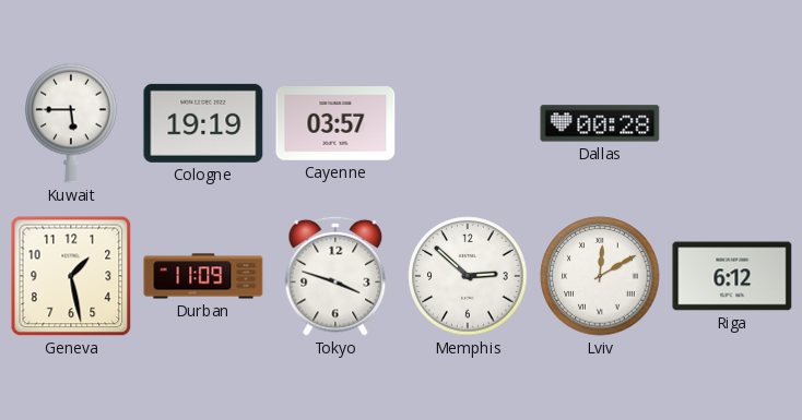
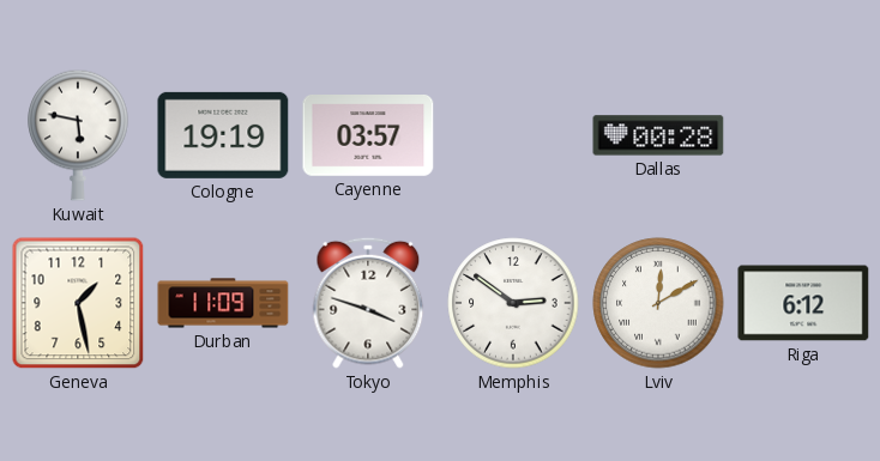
Kuwait: 5:45 -> 5:47 (78, 135)
Memphis: 2:52 -> 2:51 (513, 303)
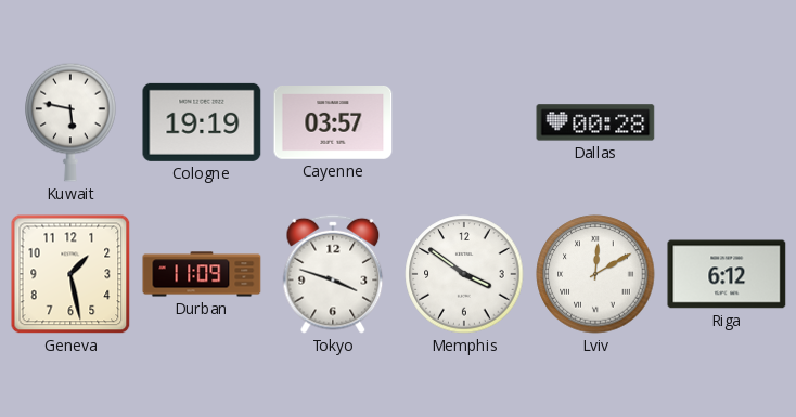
Memphis: 2:51 -> 3:51 (464, 274)
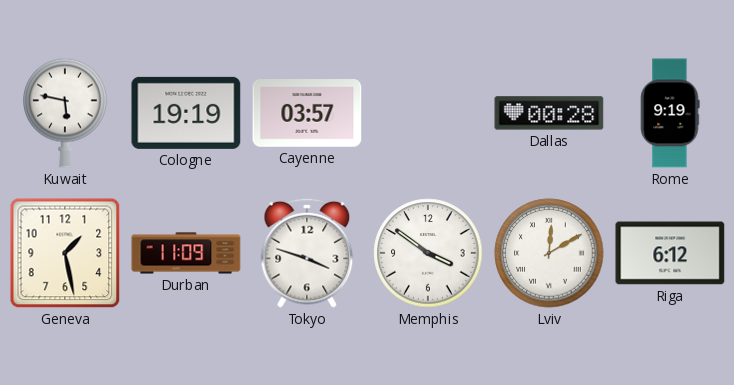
Rome: none -> 9:19 (670, 113)
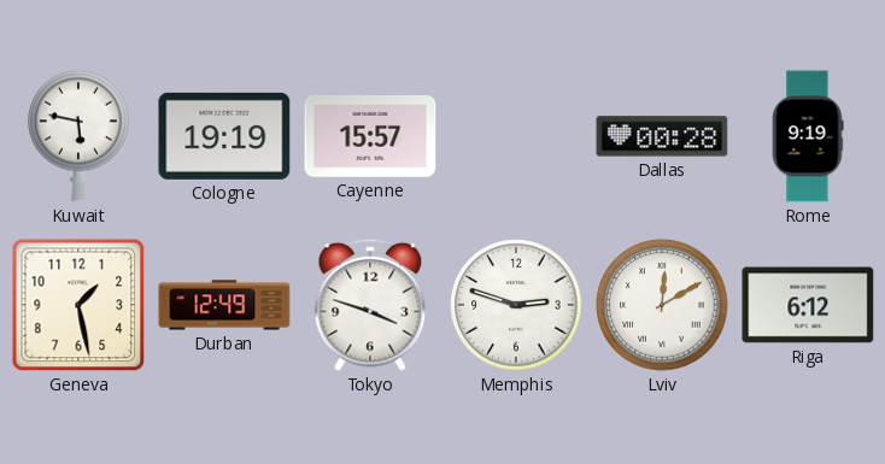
Cayenne: 03:57 -> 15:57 (370, 137)
Durban: 11:09 -> 12:49 (224, 305)
Memphis: 3:51 -> 2:48 (516, 305)
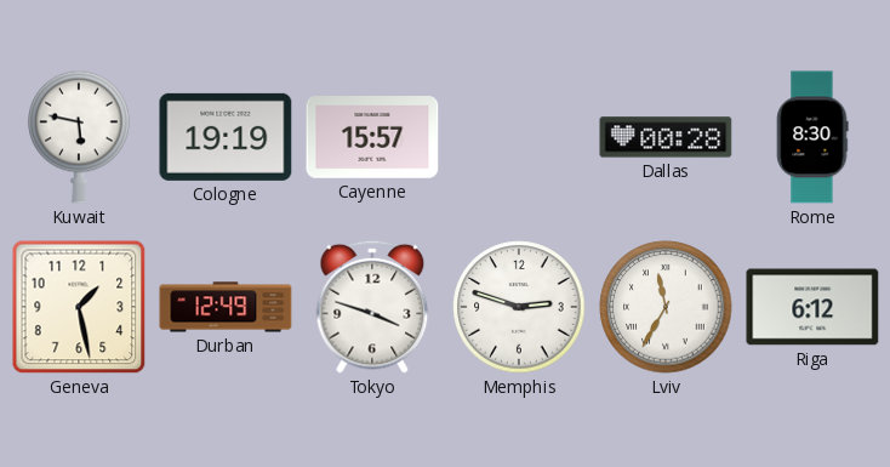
Rome: 9:19 -> 8:30 (812, 137)
Lviv: 12:10 -> 11:35 (666, 307)
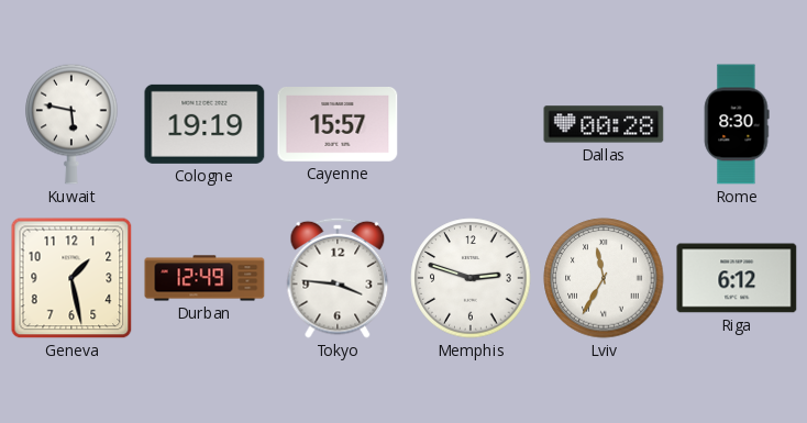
Tokyo: 3:48 -> 3:46 (338, 278)
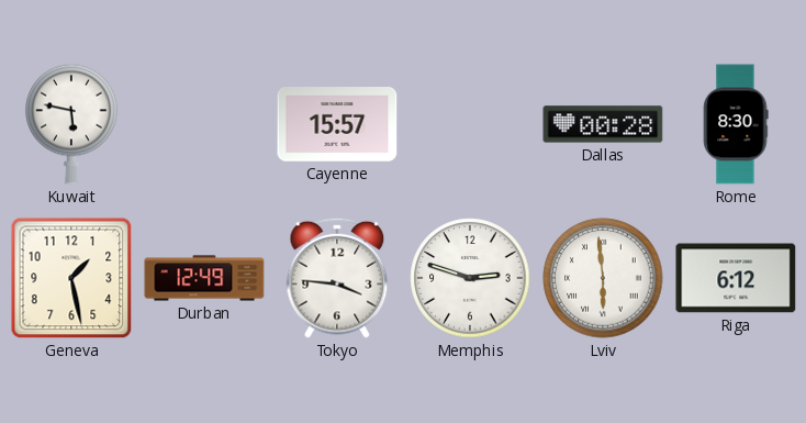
Cologne: 19:19 -> none (204, 124)
Lviv: 11:35 -> 5:59 (603, 278)
